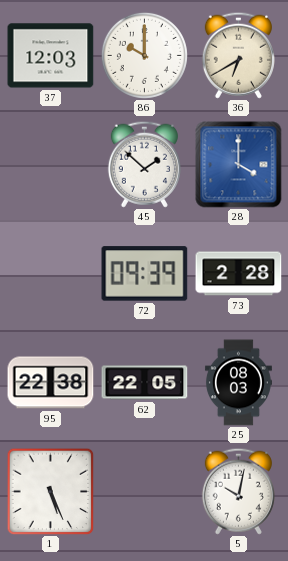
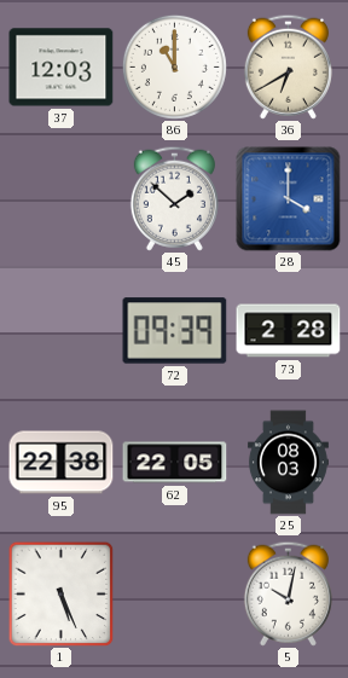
86: 10:00 -> 11:00 (174, 66)
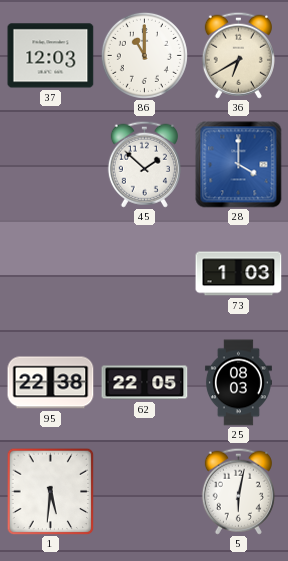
72: 09:39 -> none (175, 331)
73: 2:28 -> 1:03 (239, 274)
1: 5:26 -> 5:31 (50, 491)
5: 10:02 -> 6:02 (238, 491)
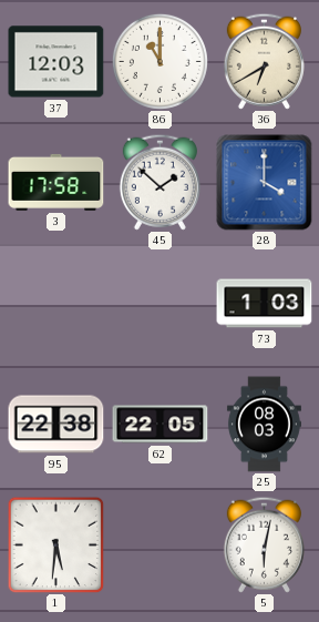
3: none -> 17:58 (56, 182)
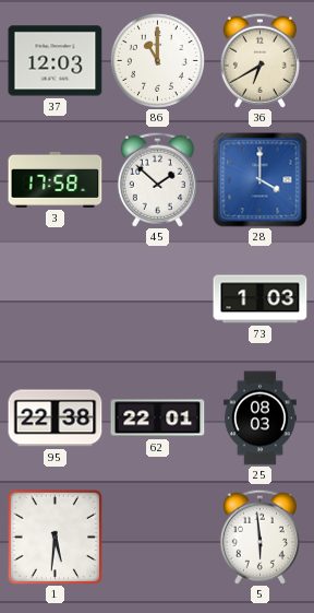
62: 22:05 -> 22:01 (158, 419)
5: 6:02 -> 5:59 (259, 537)
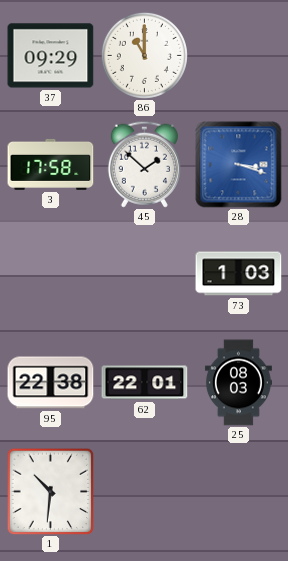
37: 12:03 -> 09:29 (51, 56)
36: 6:40 -> none (259, 60)
28: 4:00 -> 3:18 (239, 165)
1: 5:31 -> 10:31 (50, 491)
5: 5:59 -> none (259, 537)
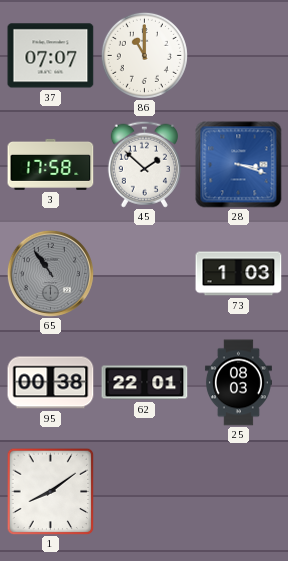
37: 09:29 -> 07:07 (51, 56)
65: none -> 10:54 (50, 273)
95: 22:38 -> 00:38 (51, 383)
1: 10:31 -> 8:09 (50, 491)
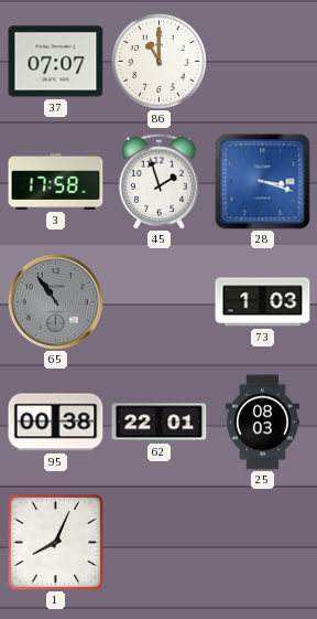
45: 1:52 -> 1:57 (158, 181)
1: 8:09 -> 8:04 (55, 542)
